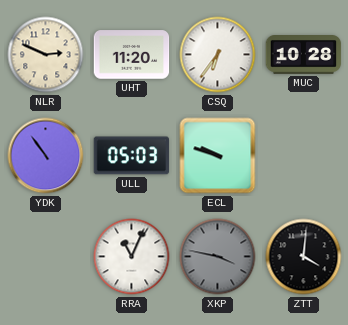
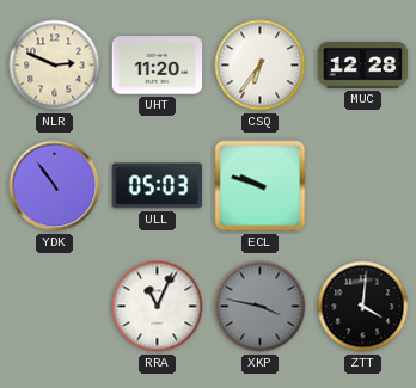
MUC: 10:28 -> 12:28 (363, 66)
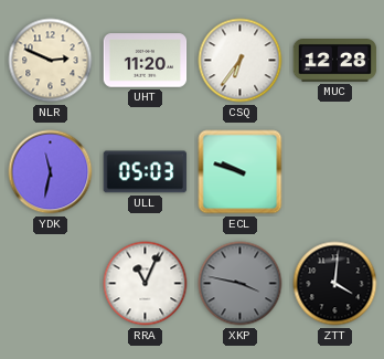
YDK: 10:54 -> 11:32 (51, 172)
